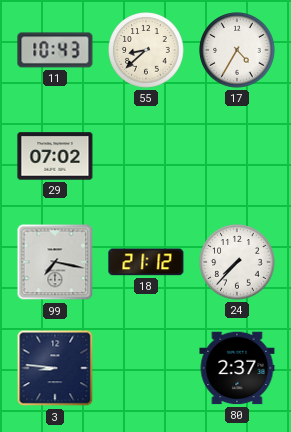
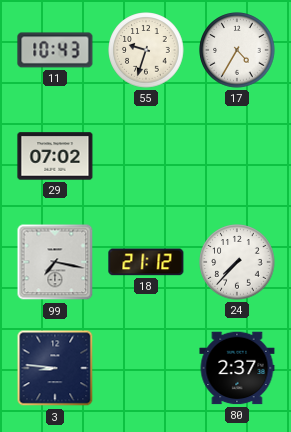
55: 8:38 -> 9:33 (146, 50)
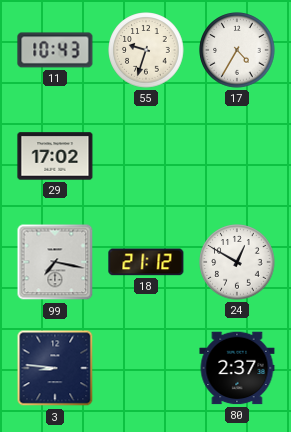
29: 07:02 -> 17:02 (55, 156)
24: 7:37 -> 12:50 (237, 262)
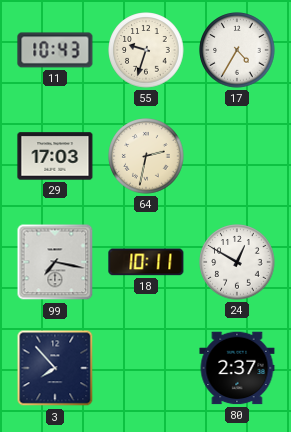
29: 17:02 -> 17:03 (55, 156)
64: none -> 2:32 (146, 156)
18: 21:12 -> 10:11 (146, 262)
3: 8:46 -> 7:53 (55, 368)
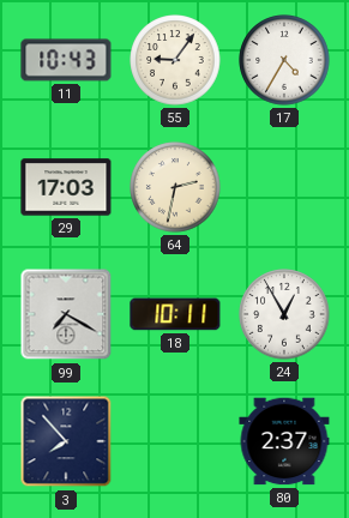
55: 9:33 -> 9:06 (175, 60)
99: 7:17 -> 7:20 (66, 314)
24: 12:50 -> 12:55 (284, 314)
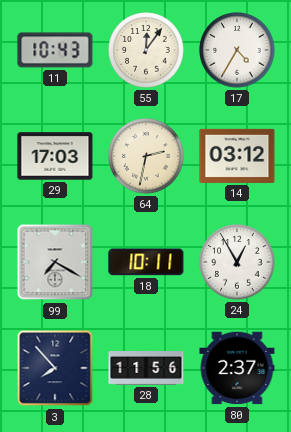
55: 9:06 -> 12:06 (146, 50)
14: none -> 03:12 (237, 156)
28: none -> 11:56 (146, 368)
